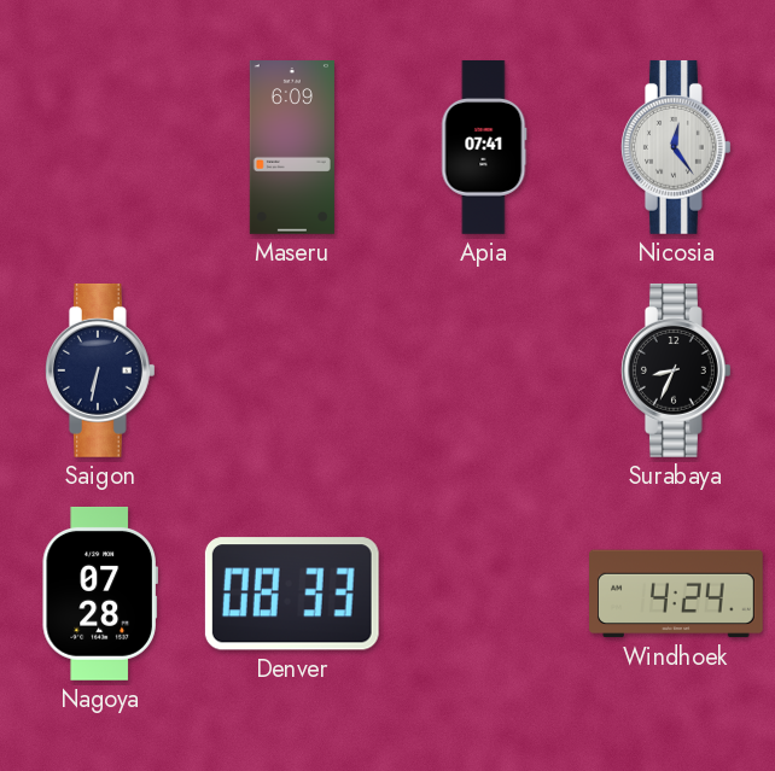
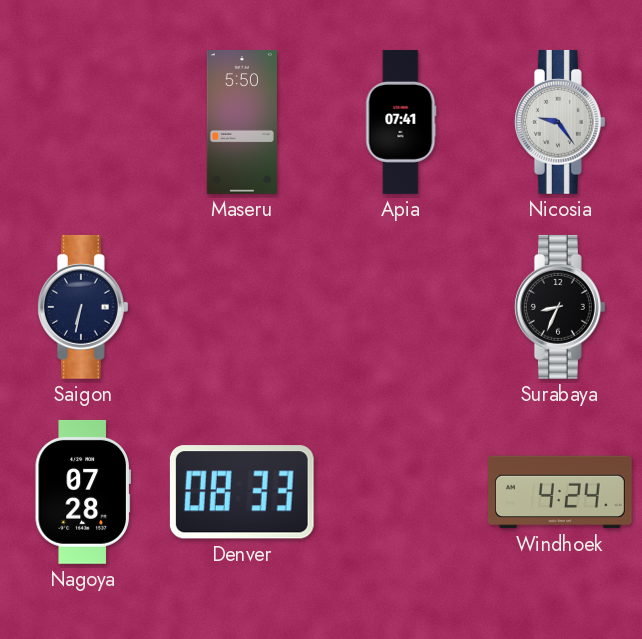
Maseru: 6:09 -> 5:50 (242, 123)
Nicosia: 12:24 -> 9:24 (560, 122)
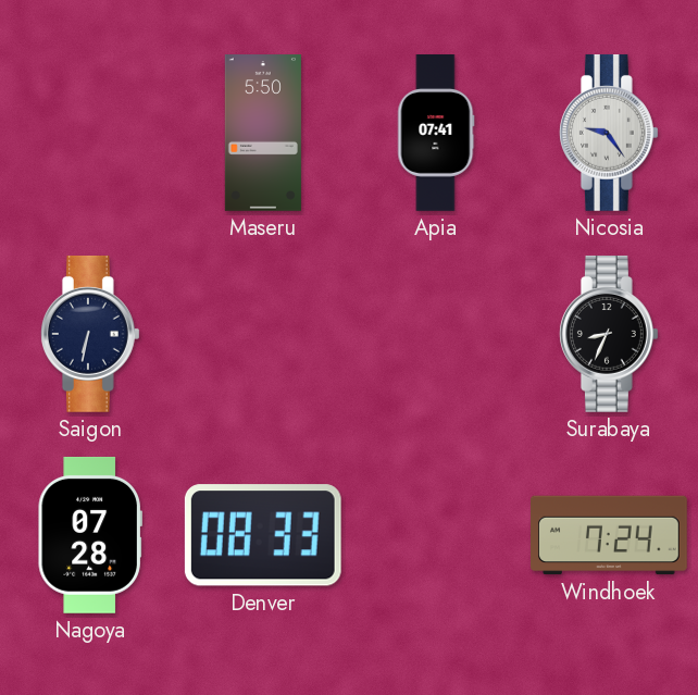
Windhoek: 4:24 -> 7:24 (610, 535)
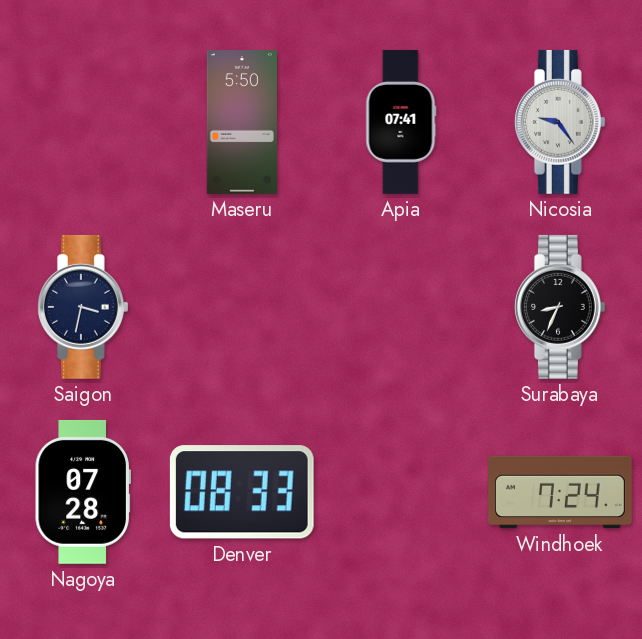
Saigon: 6:32 -> 3:32 (83, 307)
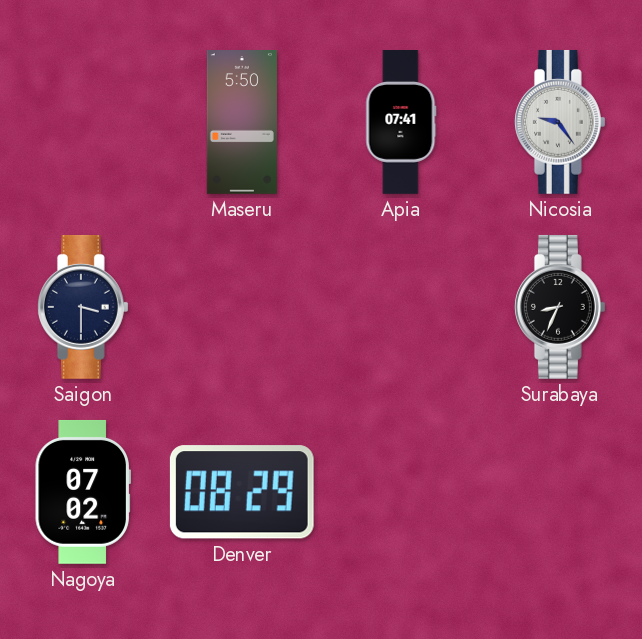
Saigon: 3:32 -> 3:30 (83, 307)
Nagoya: 07:28 -> 07:02 (83, 492)
Denver: 08:33 -> 08:29 (242, 492)
Windhoek: 7:24 -> none (561, 492)
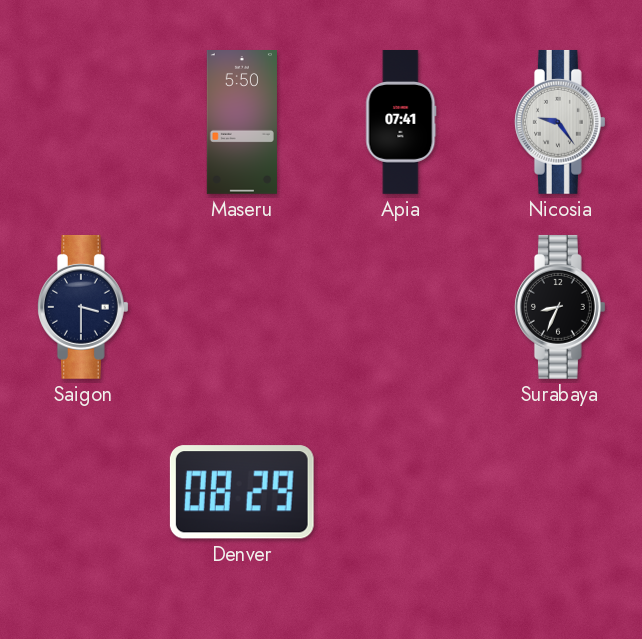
Nagoya: 07:02 -> none (83, 492)
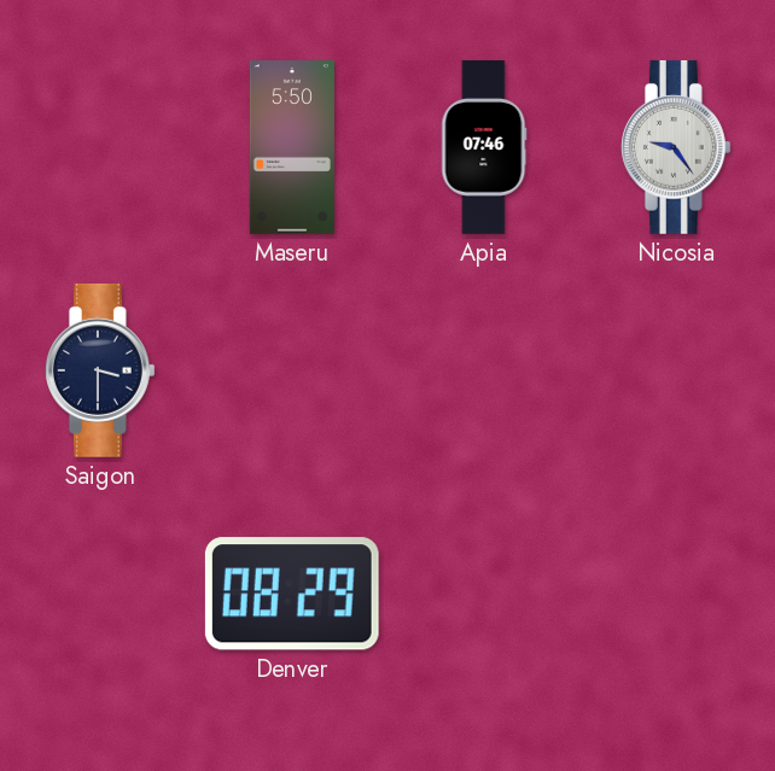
Apia: 07:41 -> 07:46 (484, 148)
Surabaya: 8:34 -> none (560, 307)
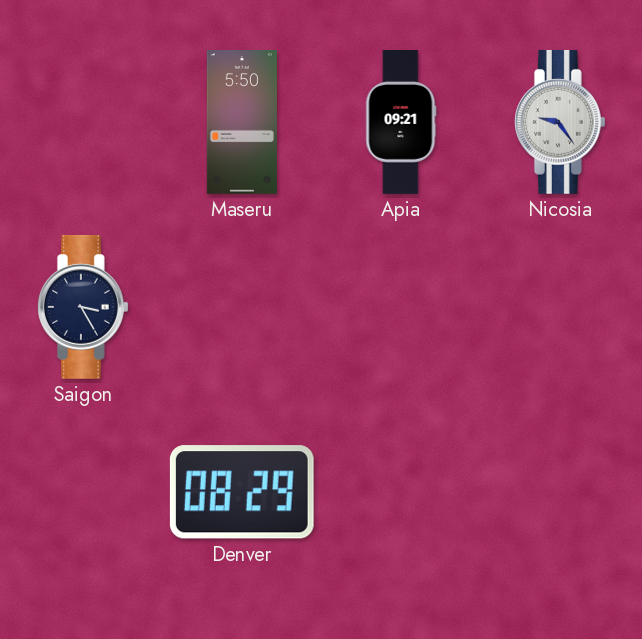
Apia: 07:46 -> 09:21 (401, 123)
Saigon: 3:30 -> 3:25 (83, 307)
